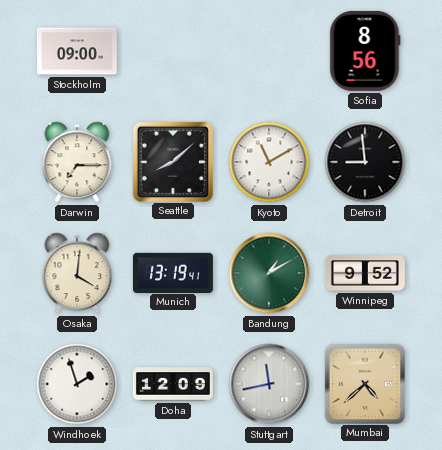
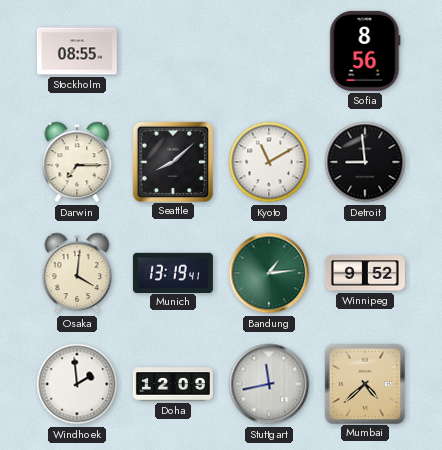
Stockholm: 09:00 -> 08:55 (77, 51)
Bandung: 1:10 -> 1:14 (269, 273)
Windhoek: 1:57 -> 1:59 (77, 384)
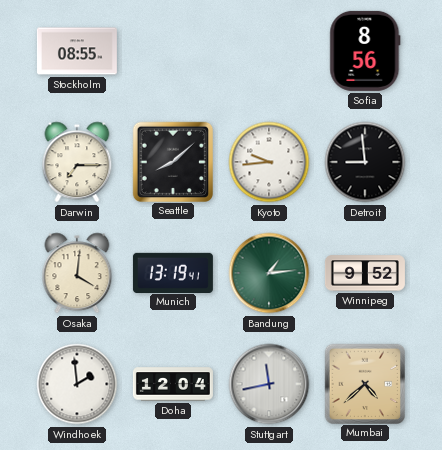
Kyoto: 11:10 -> 9:44 (269, 162)
Doha: 12:09 -> 12:04 (173, 384)
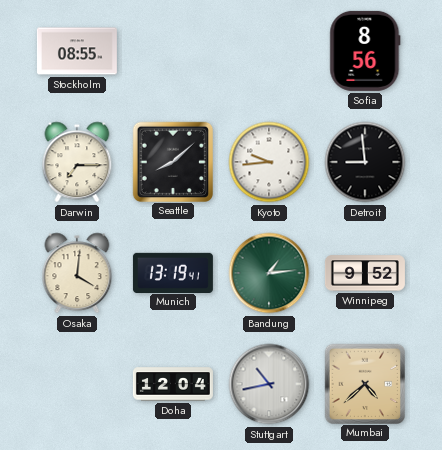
Windhoek: 1:59 -> none (77, 384)
Stuttgart: 11:43 -> 10:43 (269, 384)
